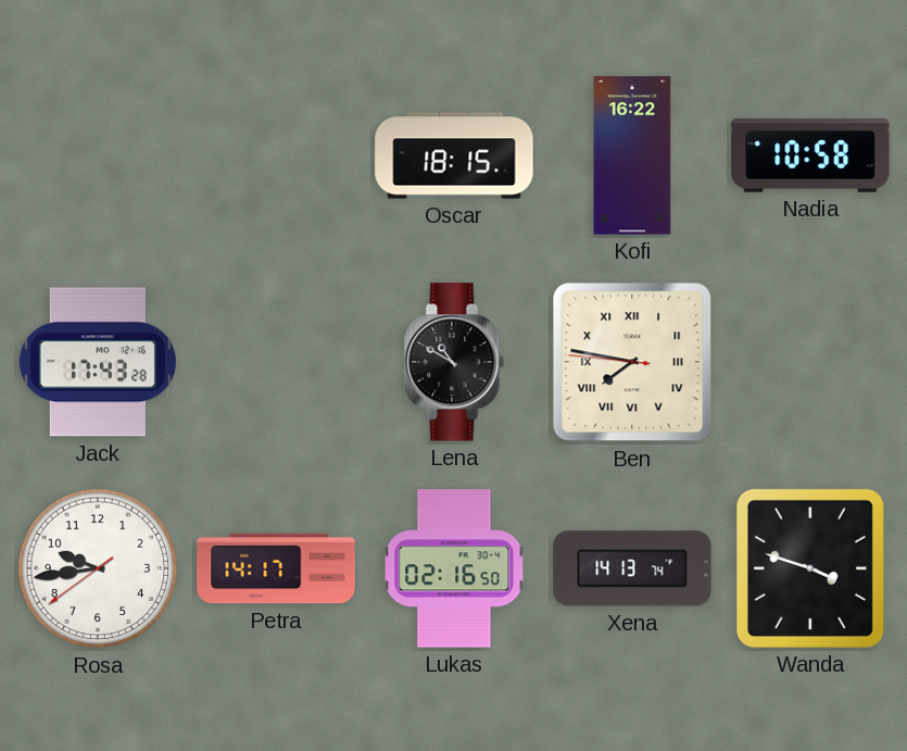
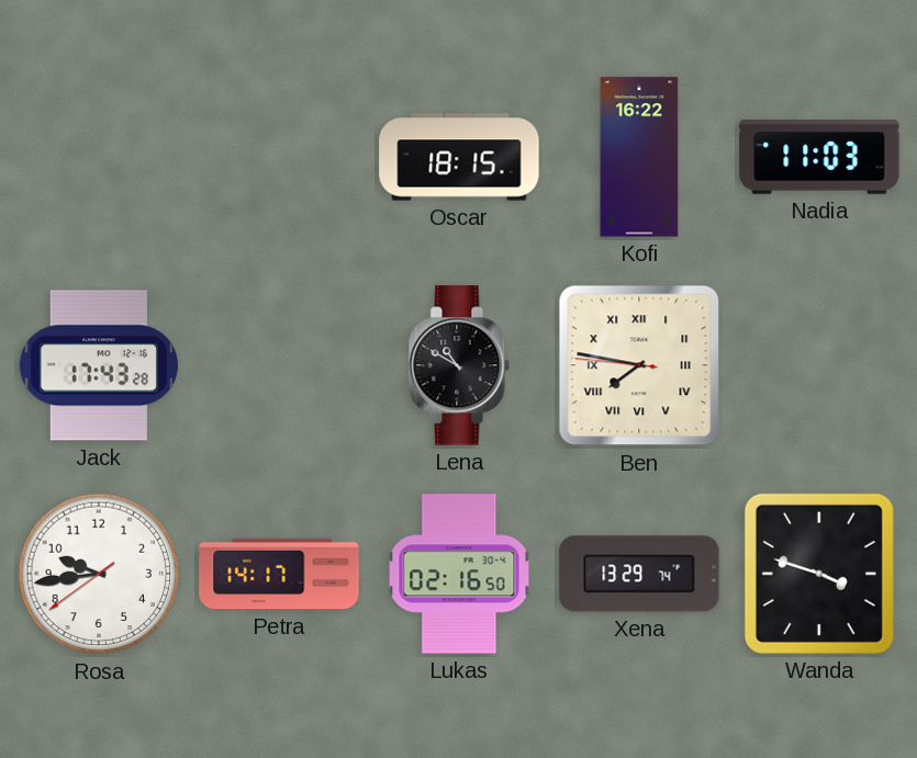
Nadia: 10:58 -> 11:03 (819, 157)
Xena: 14:13 -> 13:29 (639, 574)
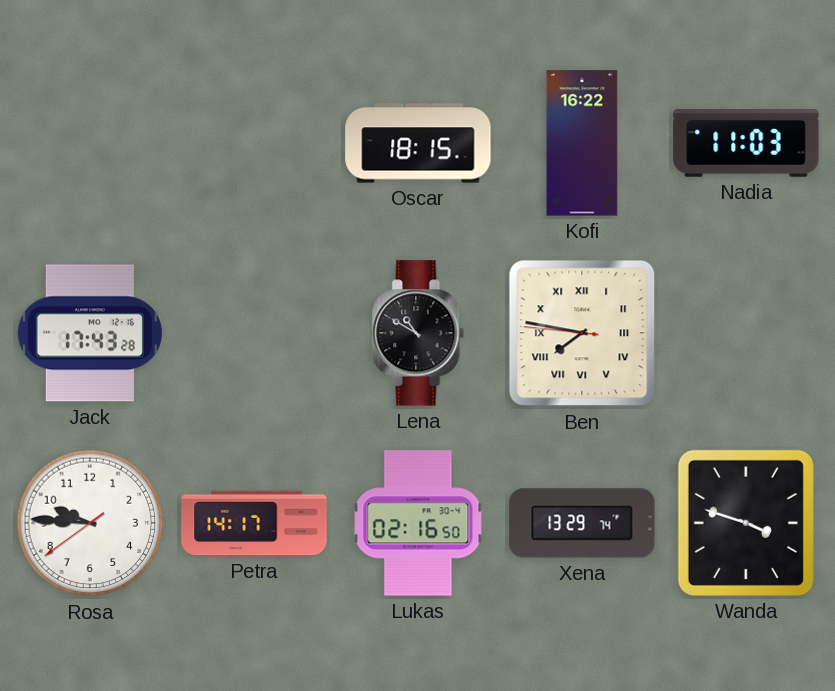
Rosa: 9:43 -> 9:45 (90, 523)
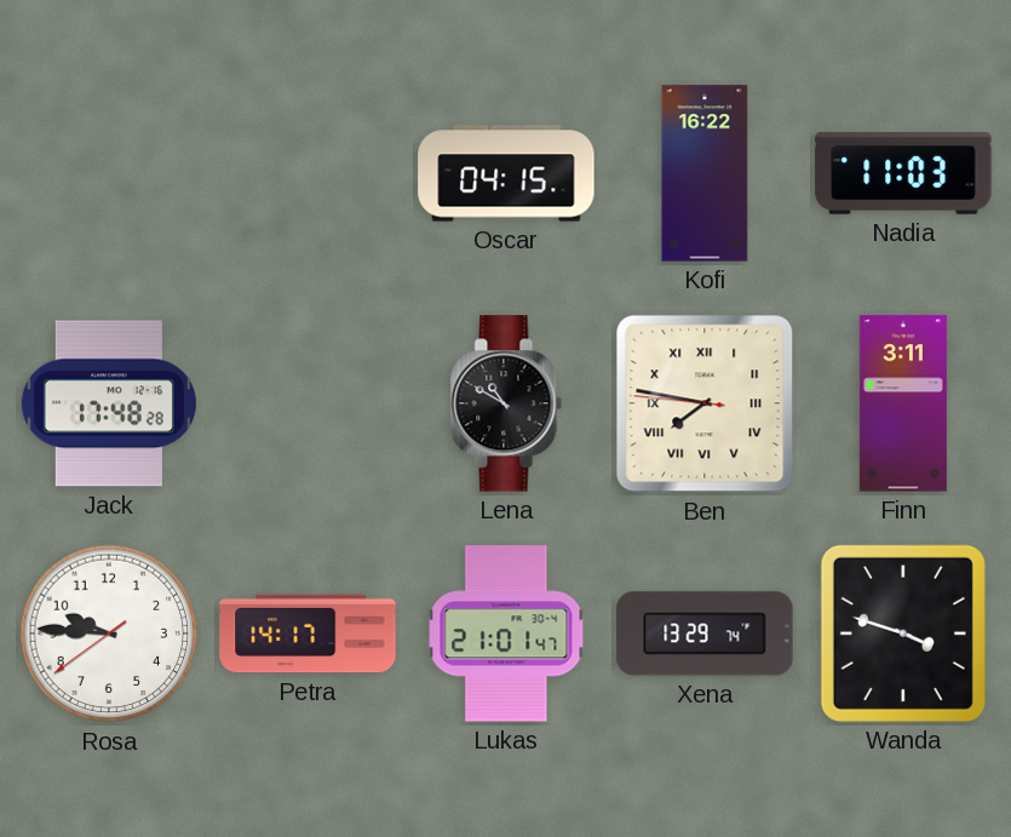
Oscar: 18:15 -> 04:15 (506, 173)
Jack: 17:43 -> 17:48 (109, 403)
Finn: none -> 3:11 (903, 403)
Lukas: 02:16 -> 21:01 (506, 634)
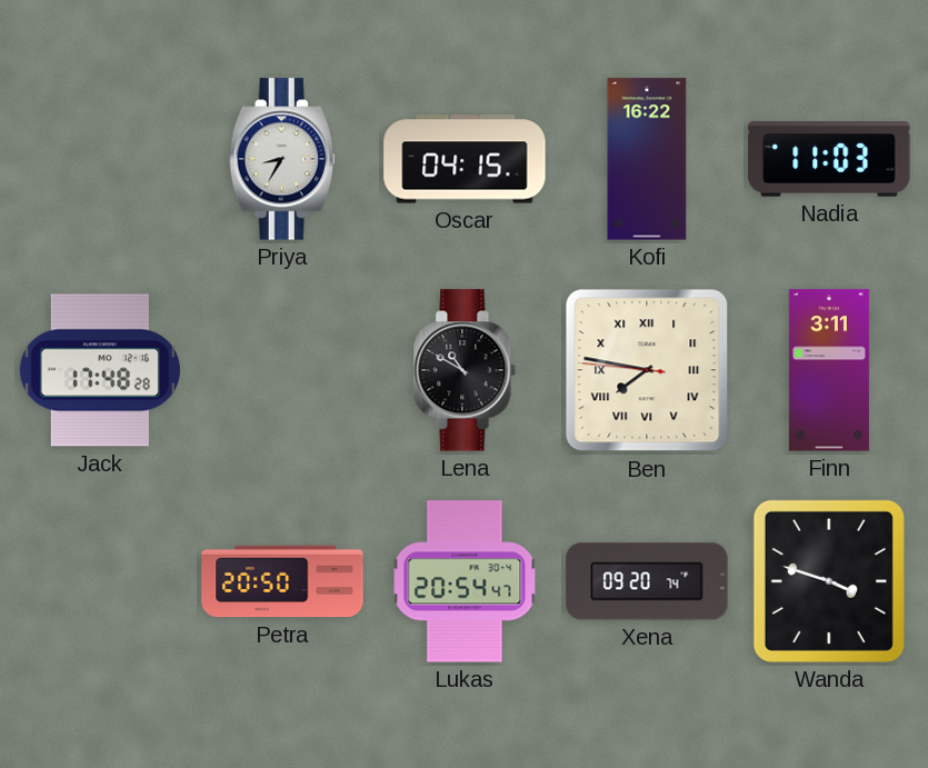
Priya: none -> 8:35 (282, 159)
Rosa: 9:45 -> none (109, 634)
Petra: 14:17 -> 20:50 (282, 581)
Lukas: 21:01 -> 20:54 (465, 581)
Xena: 13:29 -> 09:20 (647, 581)
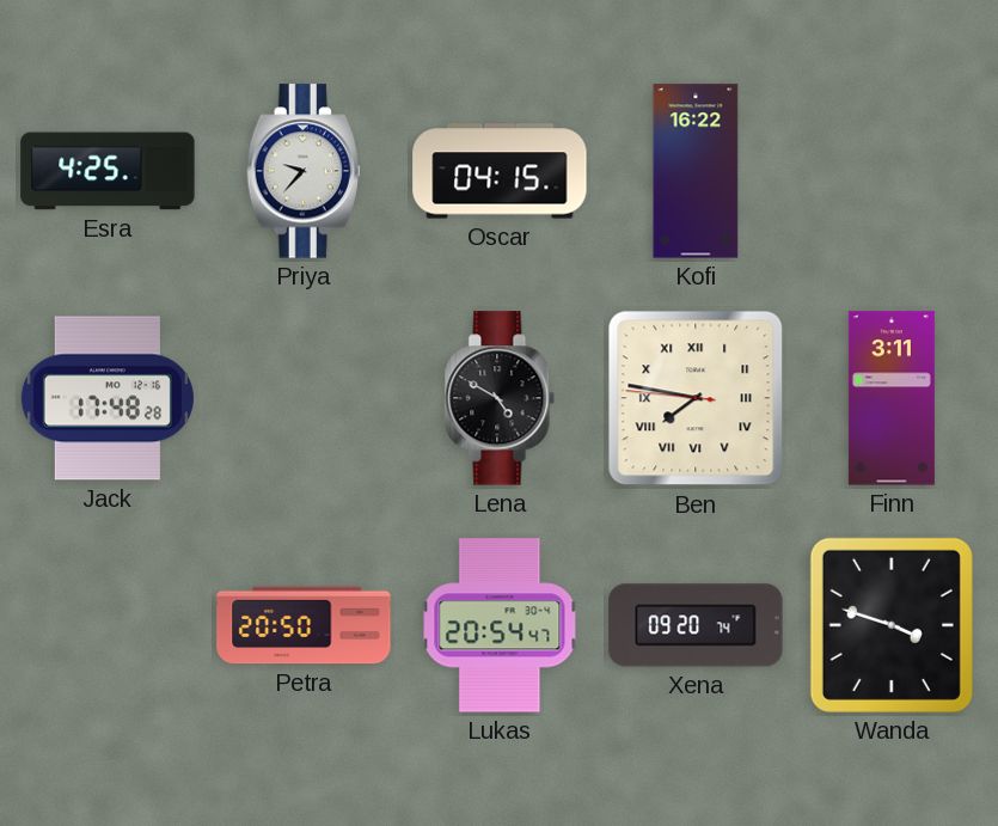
Esra: none -> 4:25 (108, 171)
Priya: 8:35 -> 9:37 (304, 171)
Nadia: 11:03 -> none (829, 159)
Lena: 10:50 -> 4:50 (500, 398)
